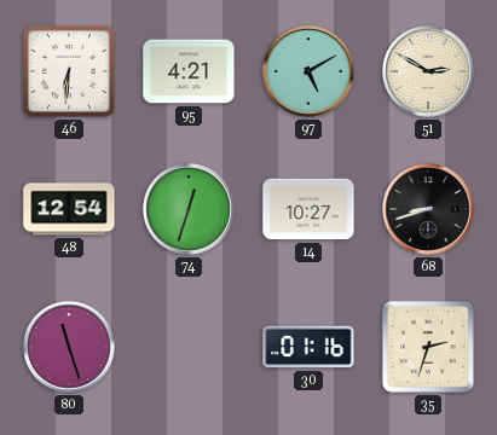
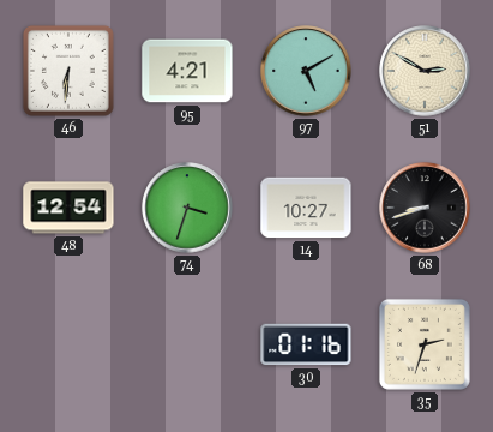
74: 12:33 -> 3:33 (187, 208)
80: 11:27 -> none (69, 347)
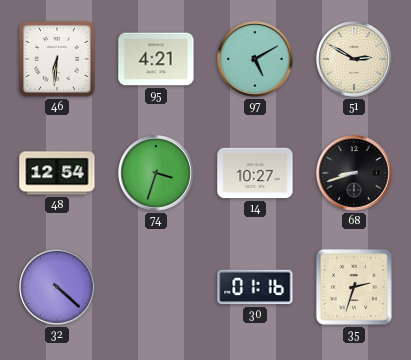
32: none -> 4:22 (57, 287)
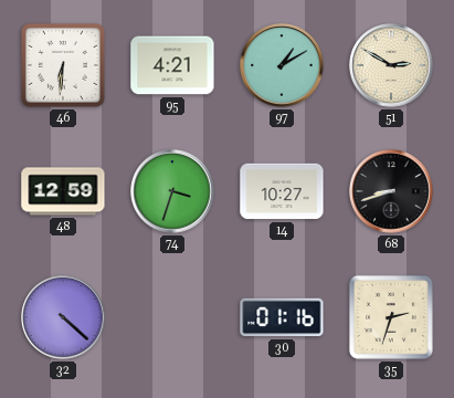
97: 5:10 -> 1:10 (282, 65)
48: 12:54 -> 12:59 (63, 191)
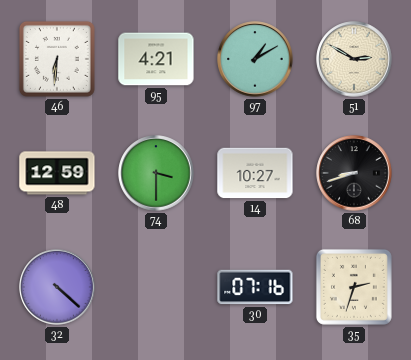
74: 3:33 -> 3:30 (156, 173)
30: 01:16 -> 07:16 (255, 287)
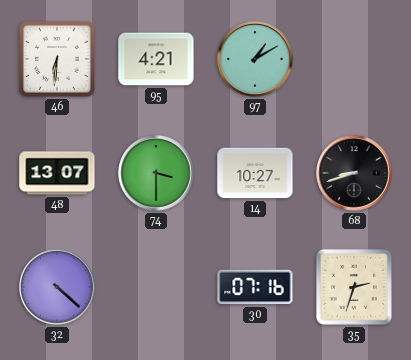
51: 2:50 -> none (354, 59)
48: 12:59 -> 13:07 (57, 173)
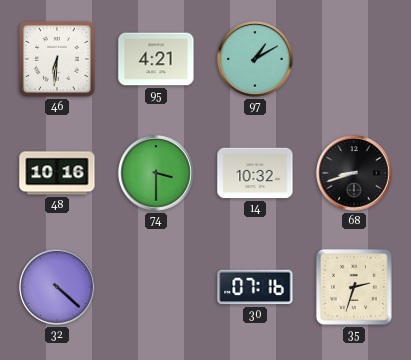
48: 13:07 -> 10:16 (57, 173)
14: 10:27 -> 10:32 (255, 173)
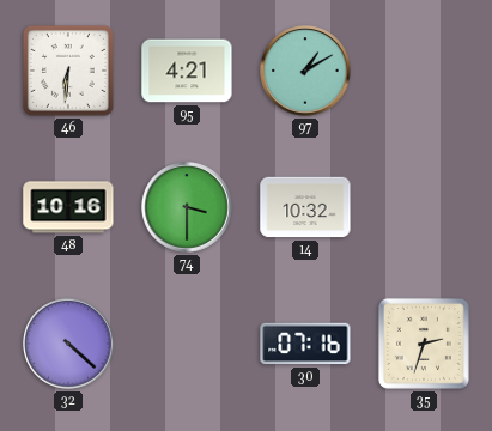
68: 8:42 -> none (354, 173)
